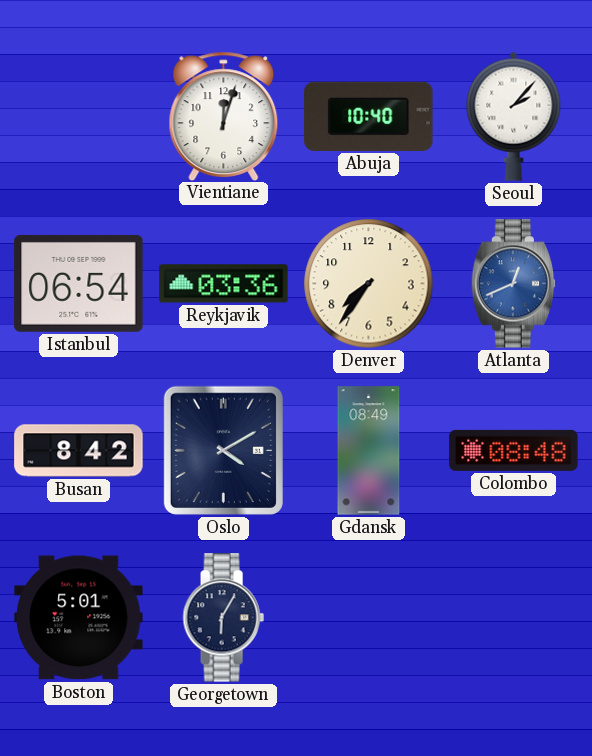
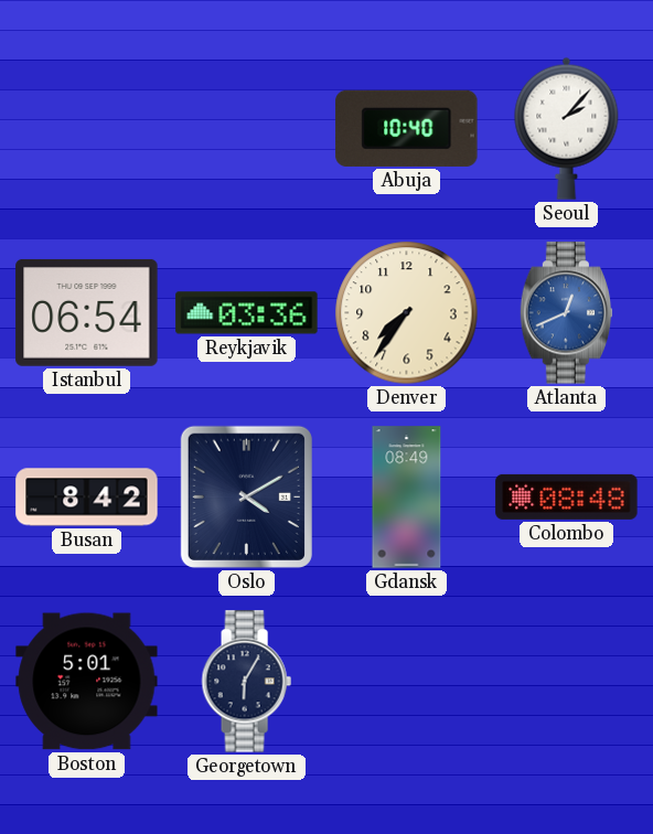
Vientiane: 12:03 -> none (224, 116)
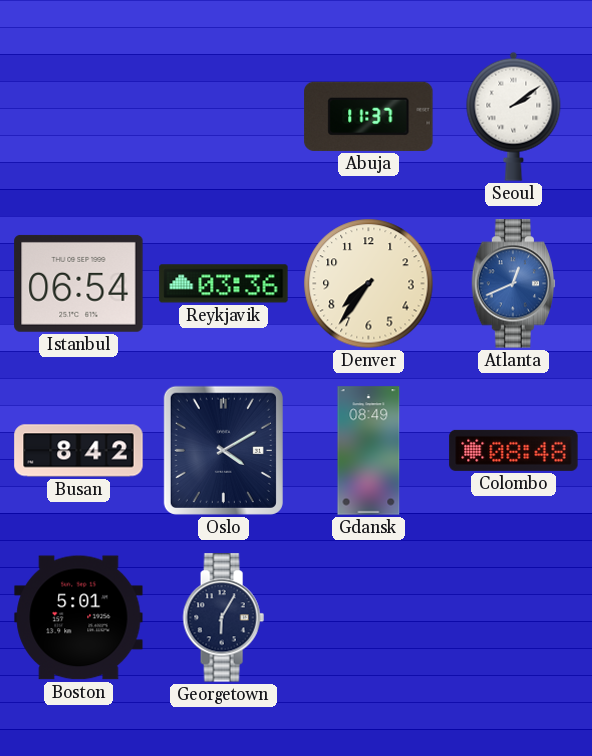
Abuja: 10:40 -> 11:37 (369, 116)
Seoul: 2:07 -> 2:09 (514, 116)
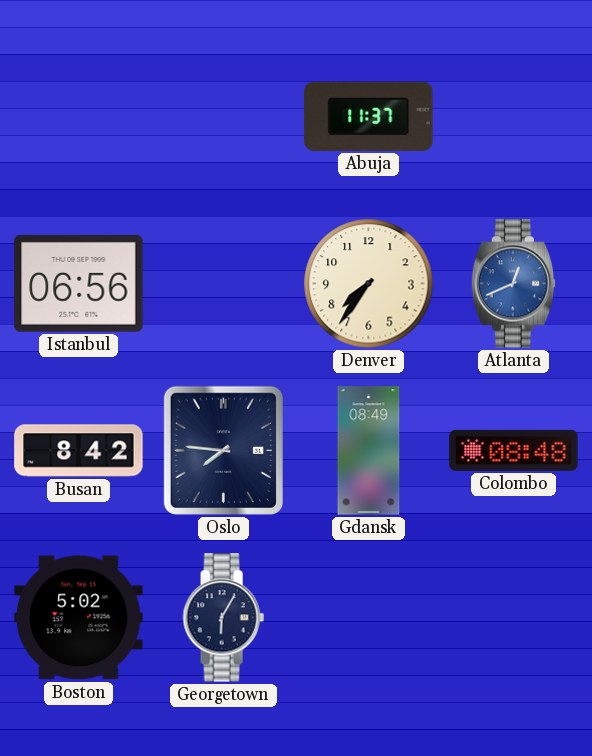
Seoul: 2:09 -> none (514, 116)
Istanbul: 06:54 -> 06:56 (79, 283)
Reykjavik: 03:36 -> none (224, 284)
Oslo: 4:10 -> 7:46 (223, 450)
Boston: 5:01 -> 5:02 (79, 618)
